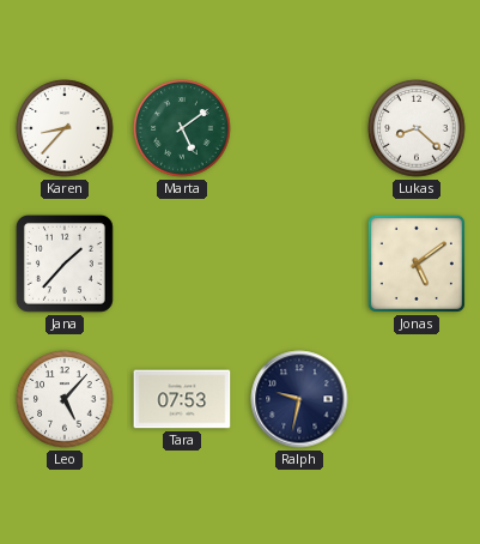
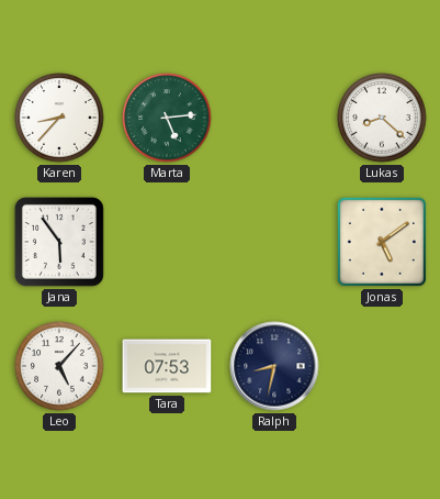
Marta: 5:09 -> 5:14 (167, 118)
Jana: 1:37 -> 5:54 (59, 242)
Ralph: 9:32 -> 8:32 (274, 366)
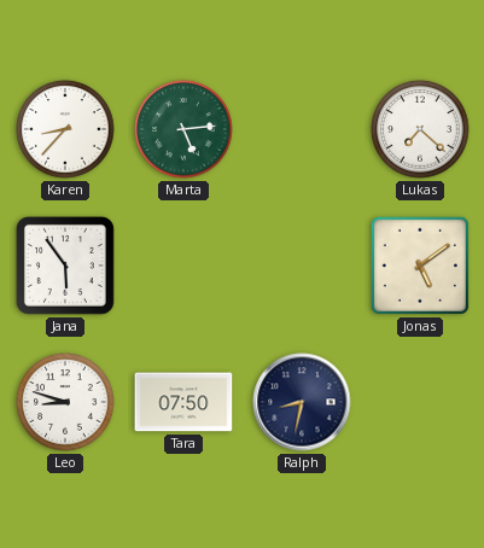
Lukas: 8:22 -> 7:22 (420, 129)
Leo: 5:07 -> 8:48 (65, 402)
Tara: 07:53 -> 07:50 (183, 402)
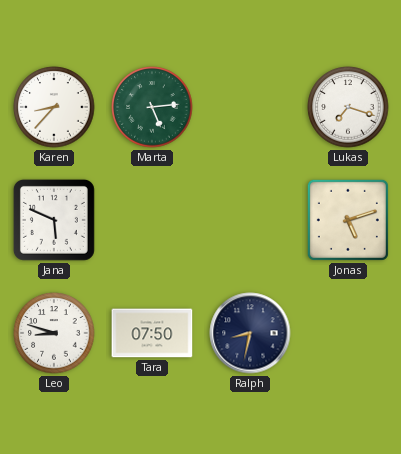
Lukas: 7:22 -> 7:18 (348, 107)
Jana: 5:54 -> 5:49 (54, 220)
Jonas: 5:09 -> 5:12 (348, 220)
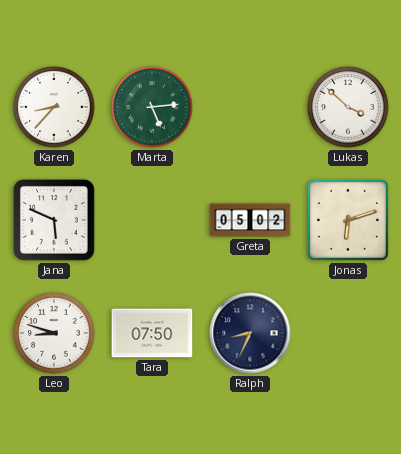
Lukas: 7:18 -> 3:52 (348, 107)
Greta: none -> 05:02 (250, 220)
Jonas: 5:12 -> 6:12 (348, 220)
Ralph: 8:32 -> 8:34 (250, 333)
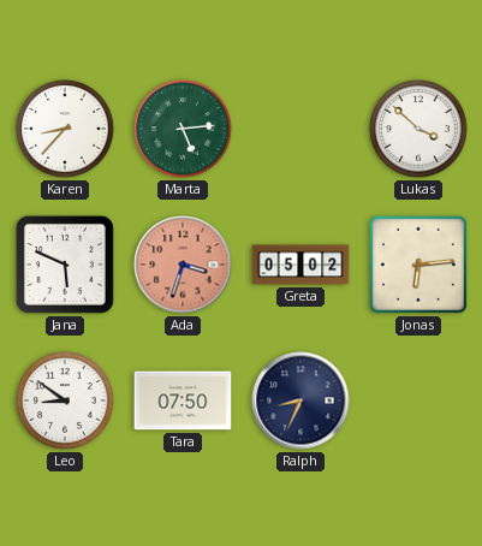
Ada: none -> 3:33 (183, 265)
Jonas: 6:12 -> 6:14 (418, 265)
Leo: 8:48 -> 8:51 (65, 400)
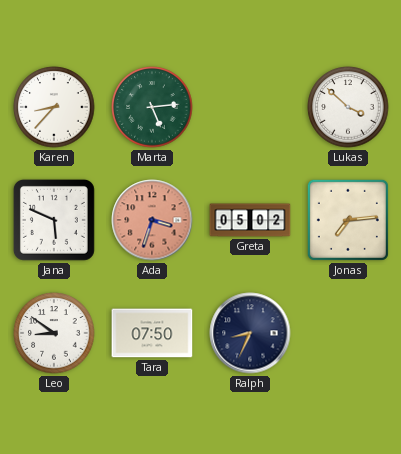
Jonas: 6:14 -> 7:14 (348, 220)
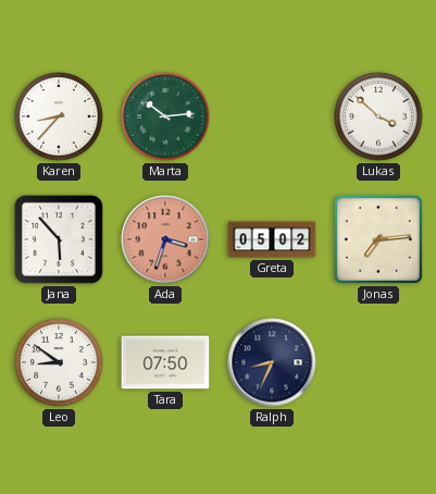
Marta: 5:14 -> 10:14 (165, 116)
Jana: 5:49 -> 5:53 (59, 239)
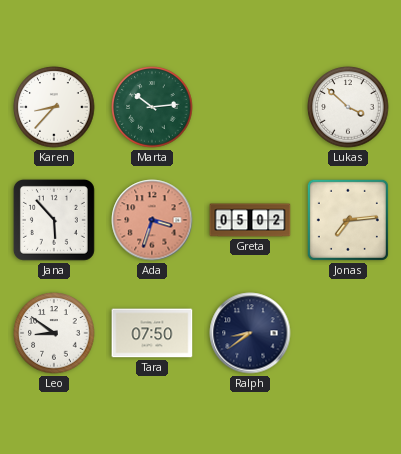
Ralph: 8:34 -> 8:39 (250, 333)
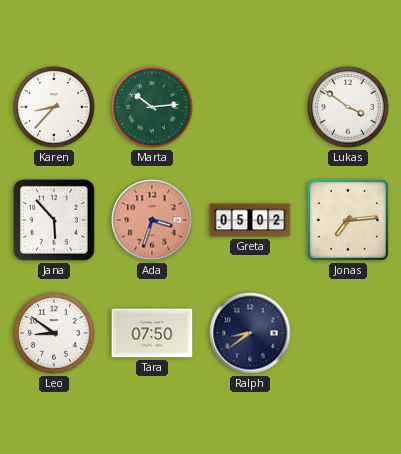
Lukas: 3:52 -> 3:51 (348, 107)
